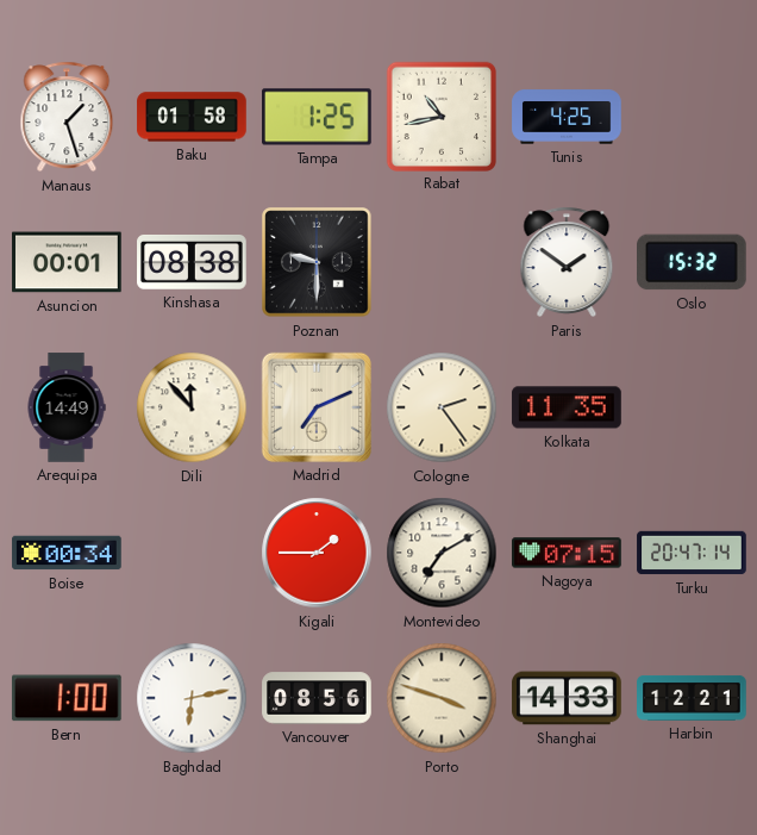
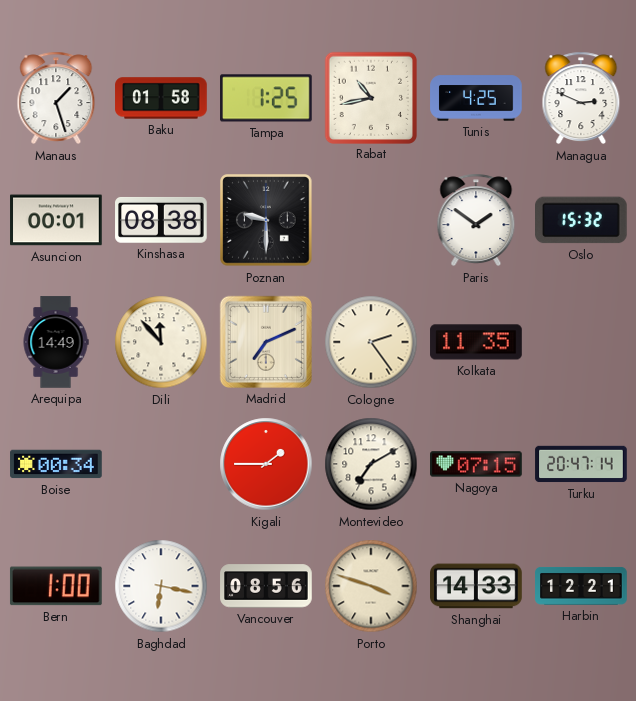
Managua: none -> 2:49 (581, 98)
Baghdad: 6:13 -> 6:17 (161, 586)
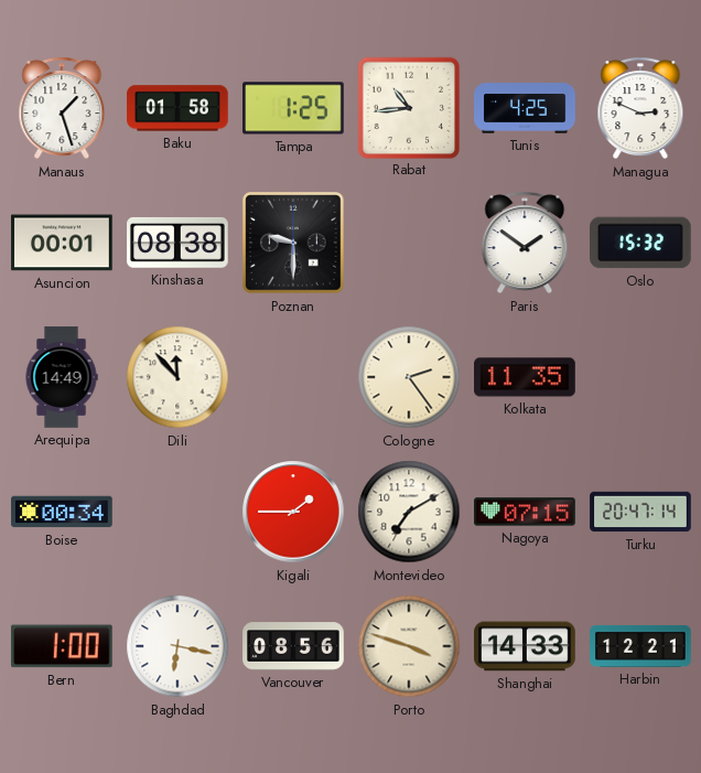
Rabat: 10:43 -> 10:44 (408, 107)
Madrid: 7:11 -> none (266, 342)
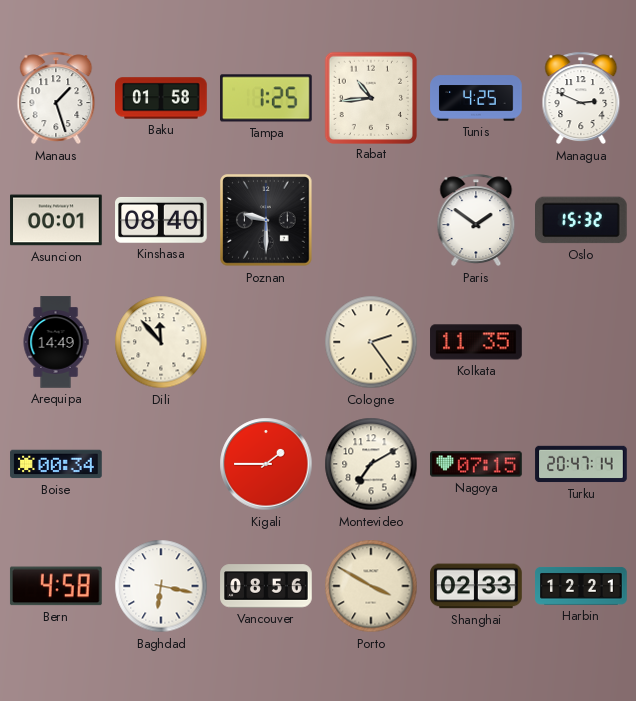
Kinshasa: 08:38 -> 08:40 (161, 220)
Bern: 1:00 -> 4:58 (56, 586)
Porto: 3:48 -> 3:50 (371, 586)
Shanghai: 14:33 -> 02:33 (476, 586)
